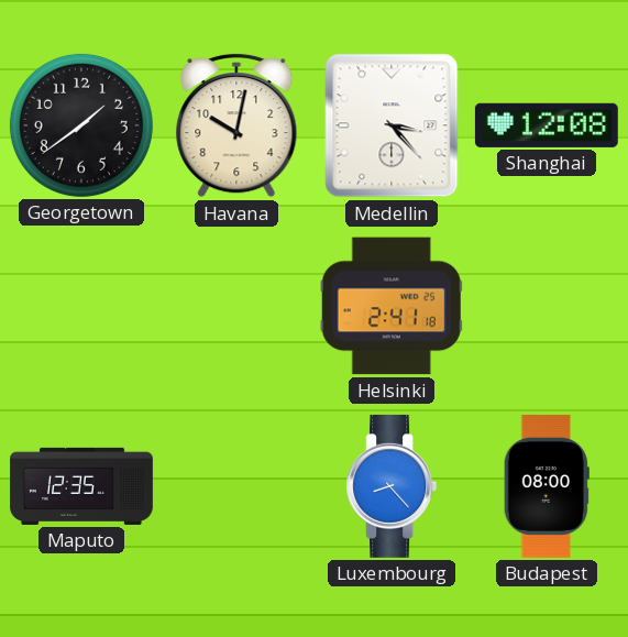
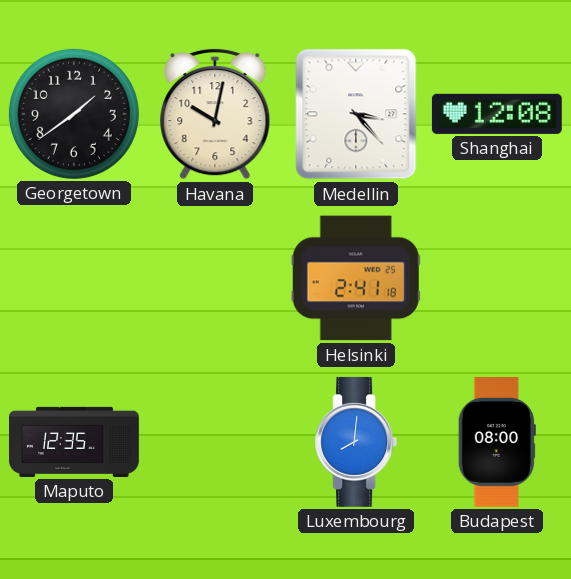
Luxembourg: 8:23 -> 8:01 (356, 442)
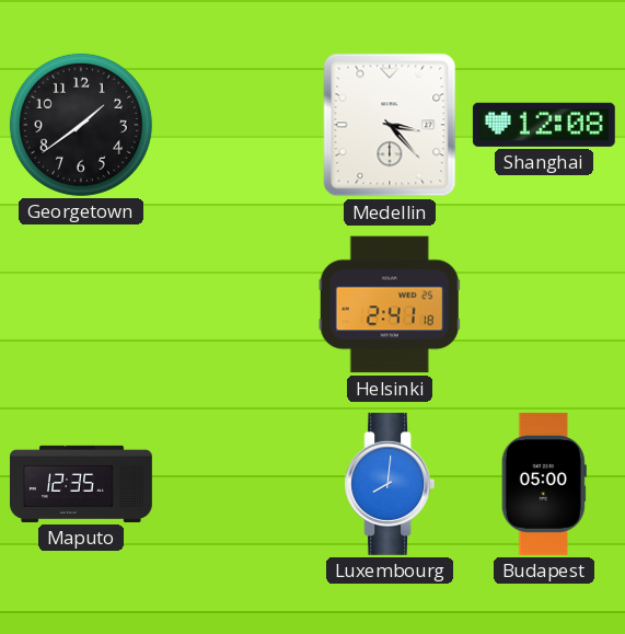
Havana: 10:02 -> none (215, 114)
Budapest: 08:00 -> 05:00 (544, 484)
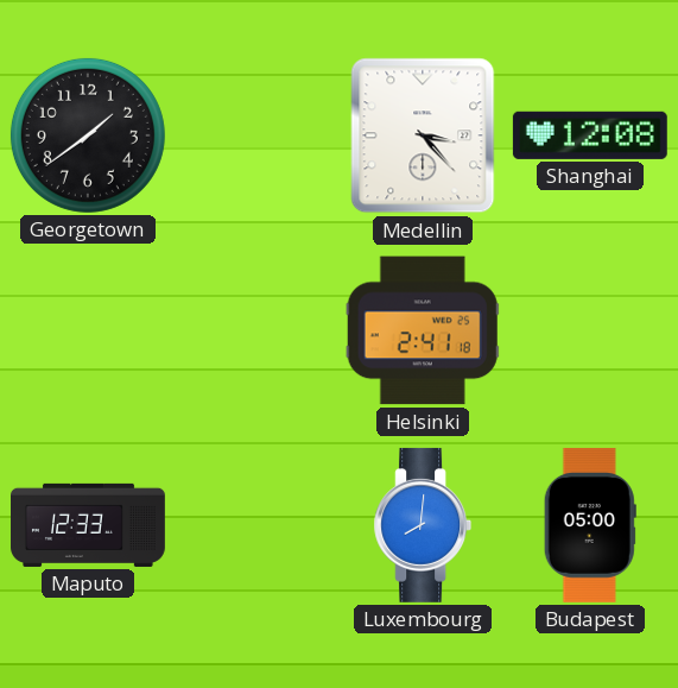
Maputo: 12:35 -> 12:33 (89, 525)
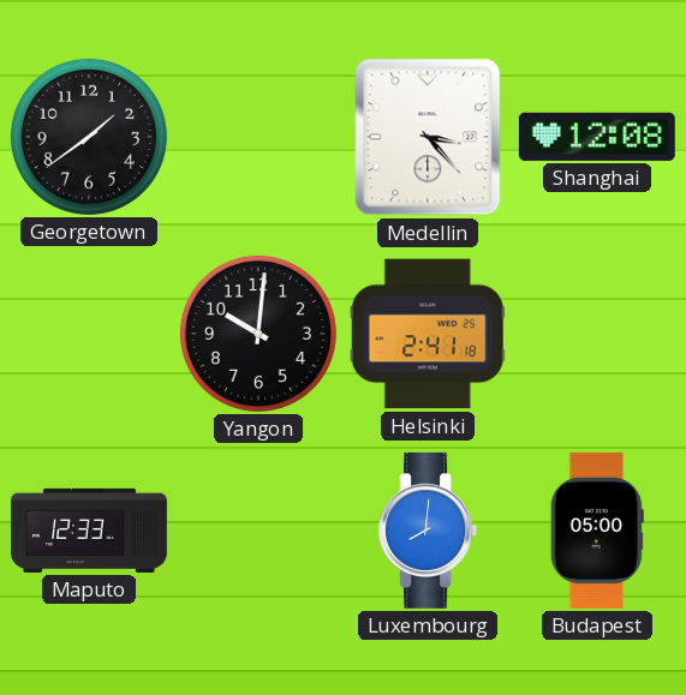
Yangon: none -> 10:01 (258, 334)
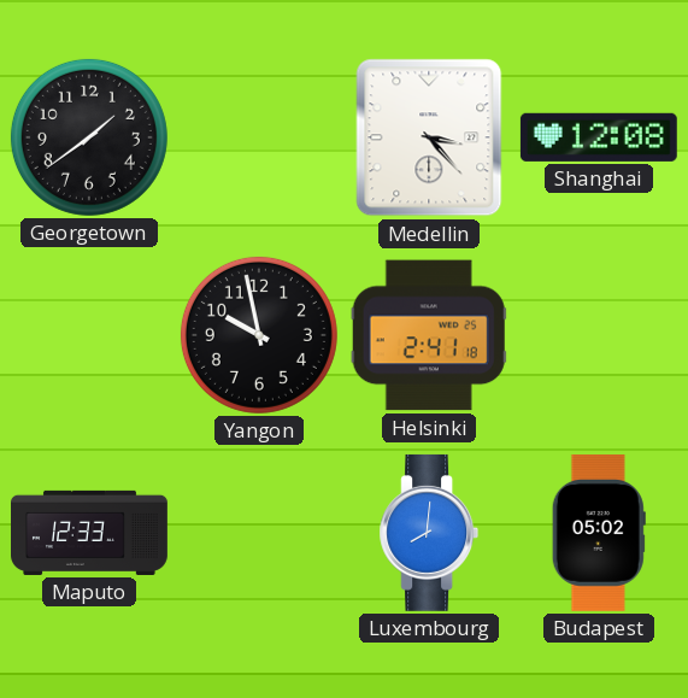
Yangon: 10:01 -> 9:58 (259, 335)
Budapest: 05:00 -> 05:02 (599, 533)
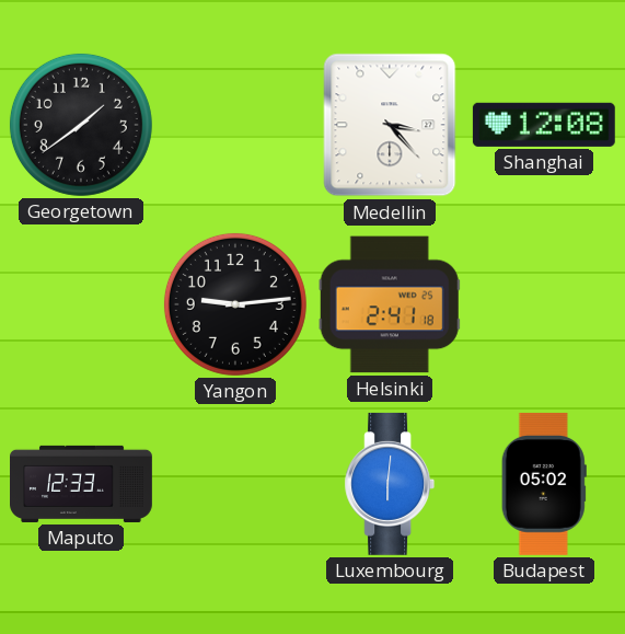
Yangon: 9:58 -> 9:14 (235, 304)
Luxembourg: 8:01 -> 6:01 (390, 484)
